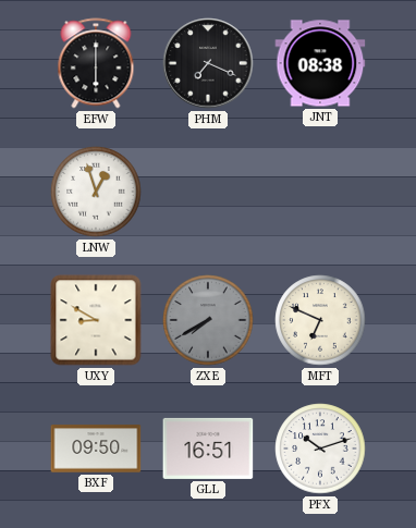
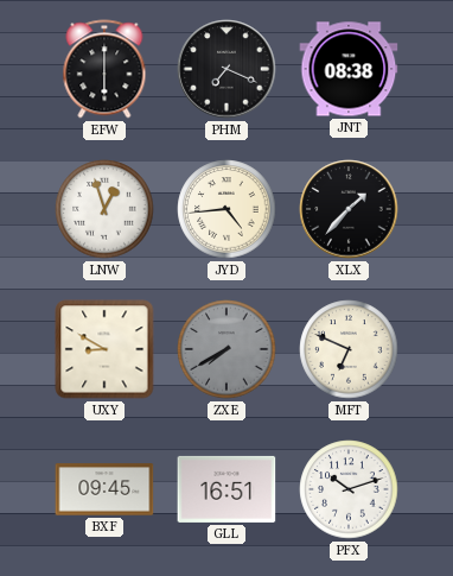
JYD: none -> 4:44 (226, 209)
XLX: none -> 1:37 (349, 209)
BXF: 09:50 -> 09:45 (104, 489)
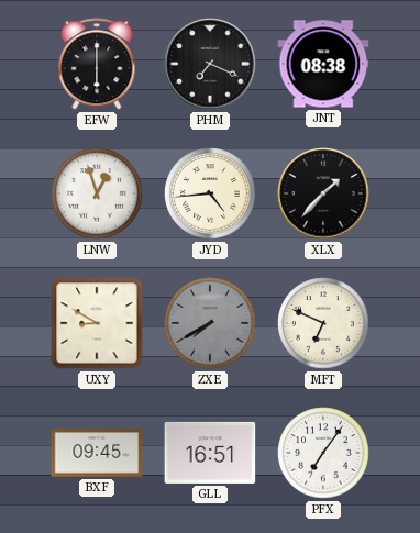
PFX: 10:12 -> 7:06 (323, 453)
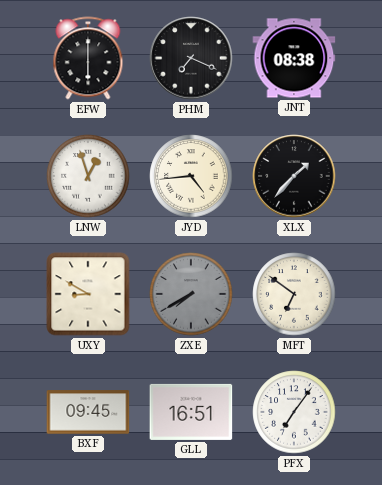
MFT: 6:49 -> 6:51 (294, 294)
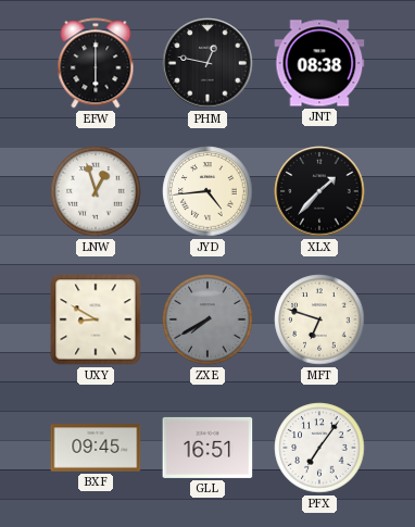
PHM: 7:19 -> 12:47 (207, 63)
MFT: 6:51 -> 6:48 (319, 319)
